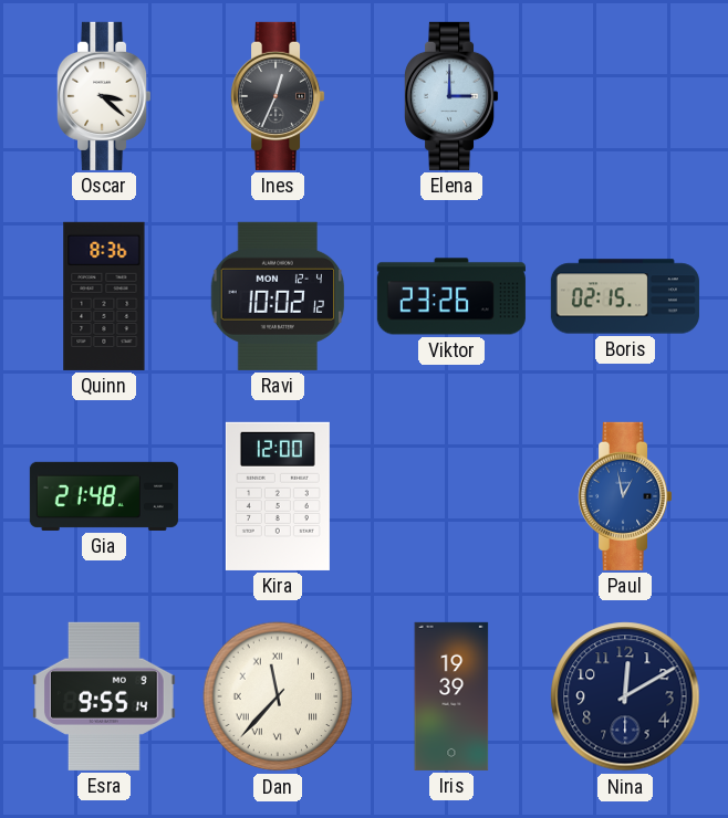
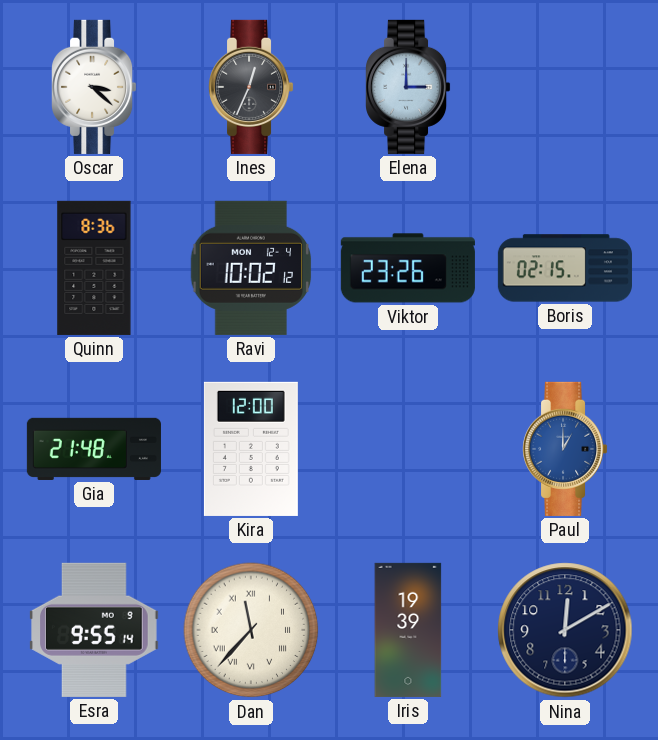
Paul: 12:58 -> 1:00 (566, 449)
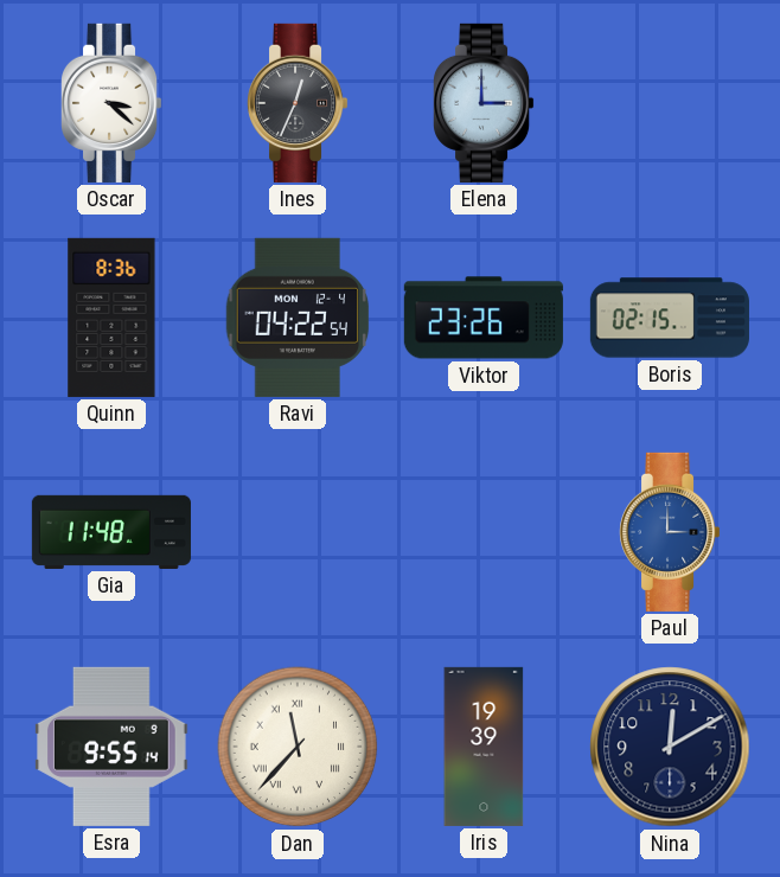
Ravi: 10:02 -> 04:22 (298, 318)
Gia: 21:48 -> 11:48 (111, 532)
Kira: 12:00 -> none (251, 449)
Paul: 1:00 -> 3:00 (671, 532)
